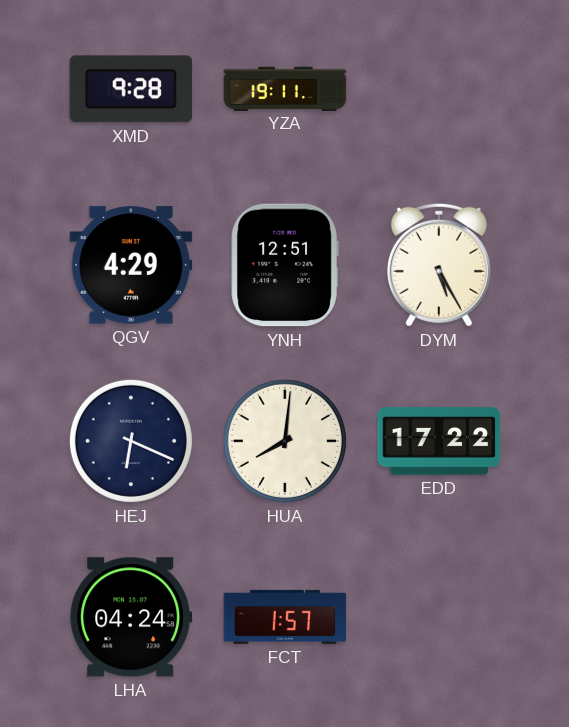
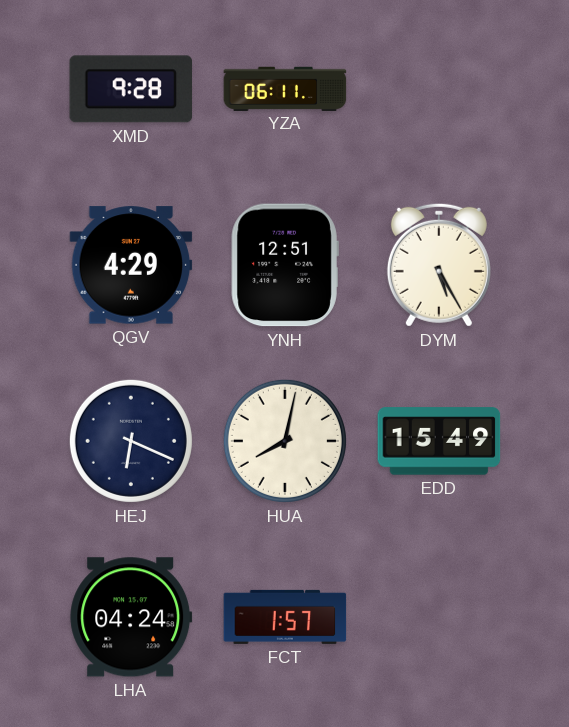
YZA: 19:11 -> 06:11 (285, 88)
HUA: 8:01 -> 8:02 (285, 441)
EDD: 17:22 -> 15:49 (439, 441)
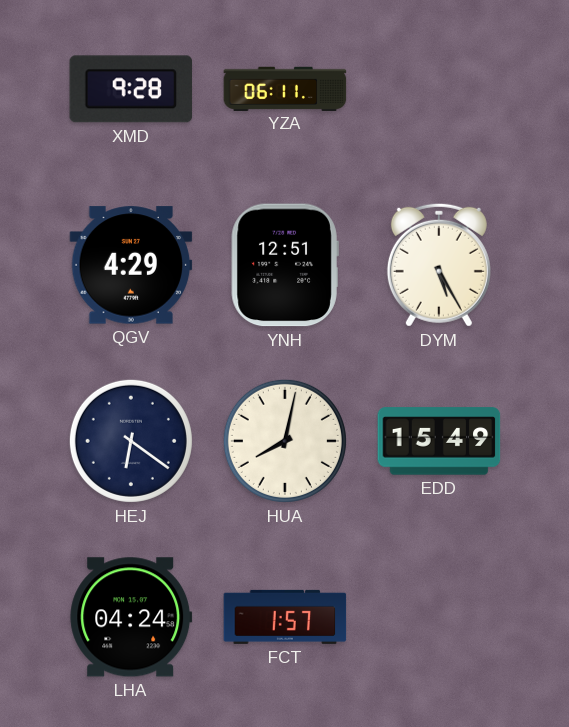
HEJ: 6:19 -> 6:21 (131, 441)
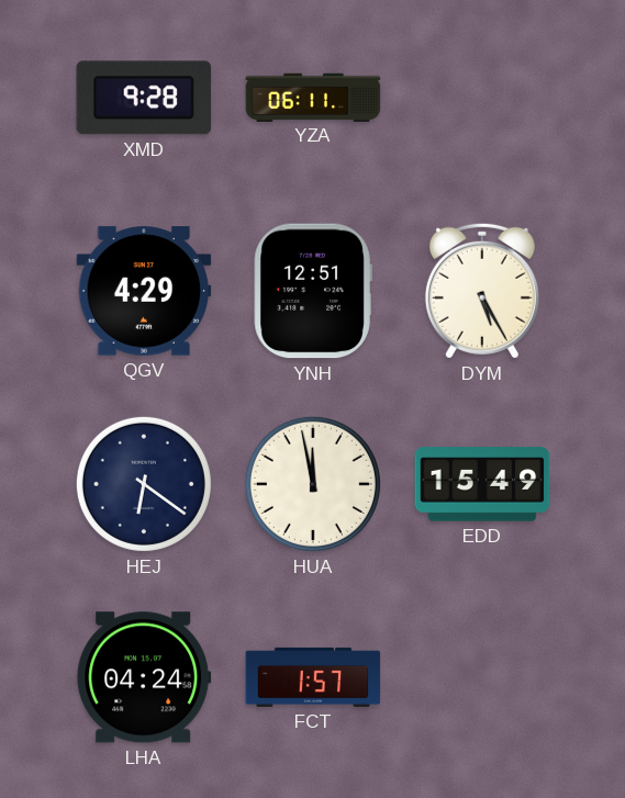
HUA: 8:02 -> 11:58 (313, 484)
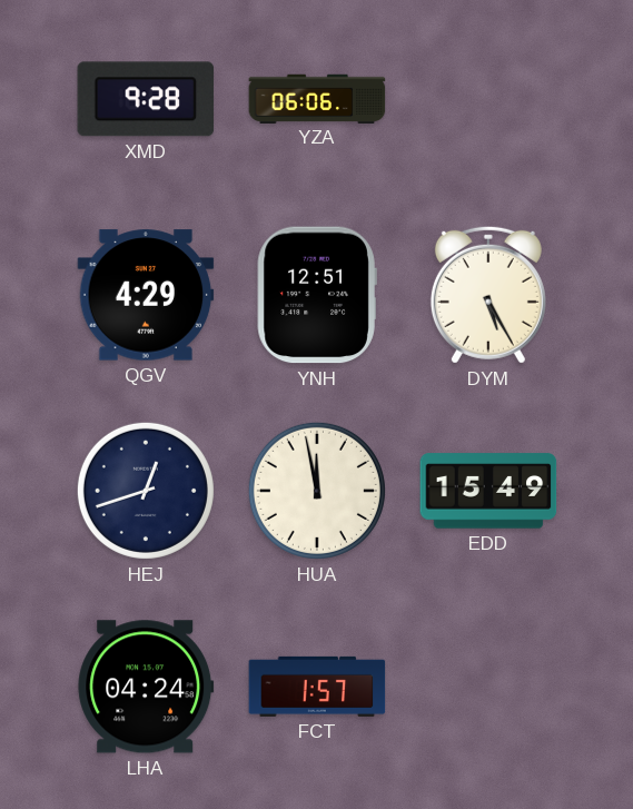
YZA: 06:11 -> 06:06 (317, 98)
HEJ: 6:21 -> 12:42 (146, 491)
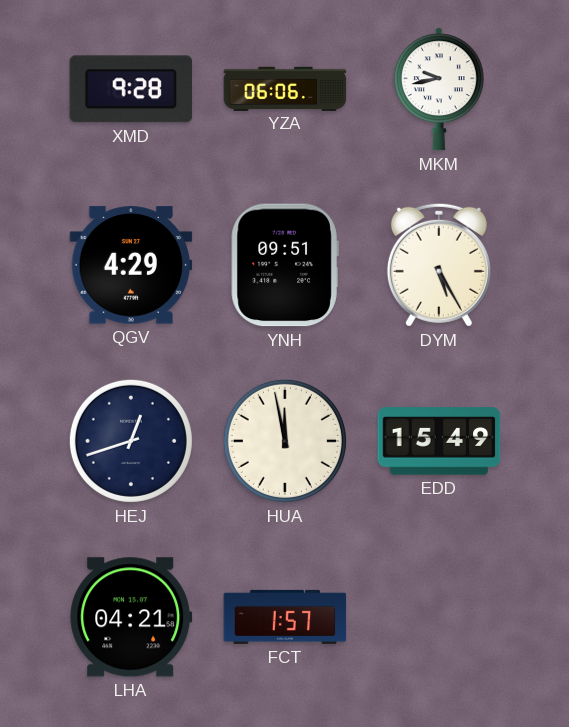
MKM: none -> 9:43 (439, 89)
YNH: 12:51 -> 09:51 (285, 265)
LHA: 04:24 -> 04:21 (131, 617)
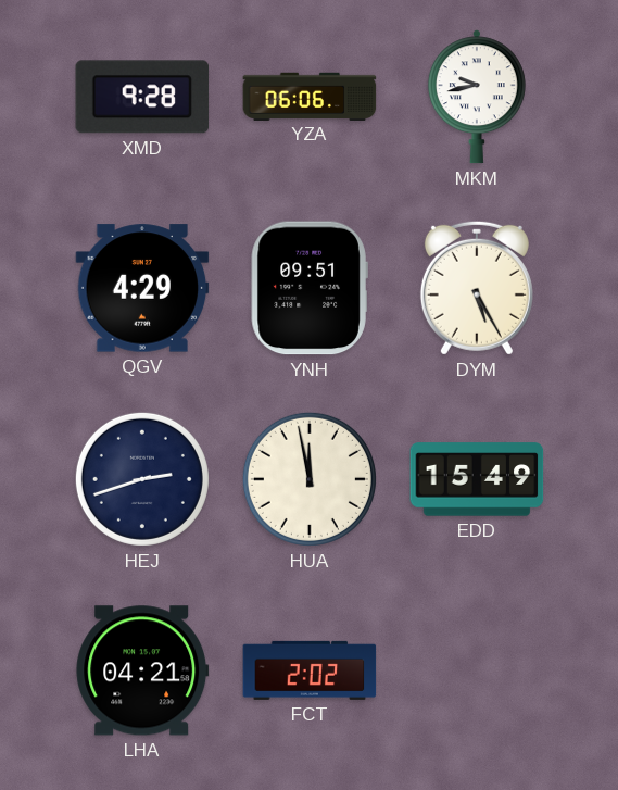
HEJ: 12:42 -> 2:42 (142, 479)
FCT: 1:57 -> 2:02 (310, 670)
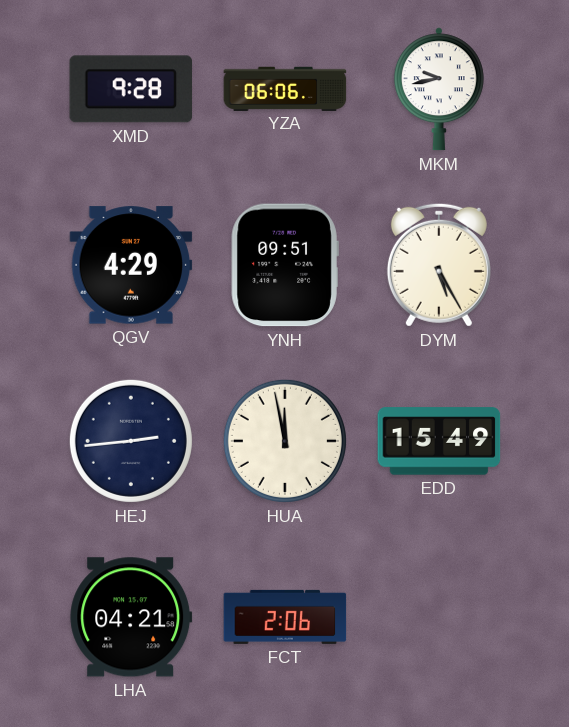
HEJ: 2:42 -> 2:44 (131, 441)
FCT: 2:02 -> 2:06 (285, 617)
